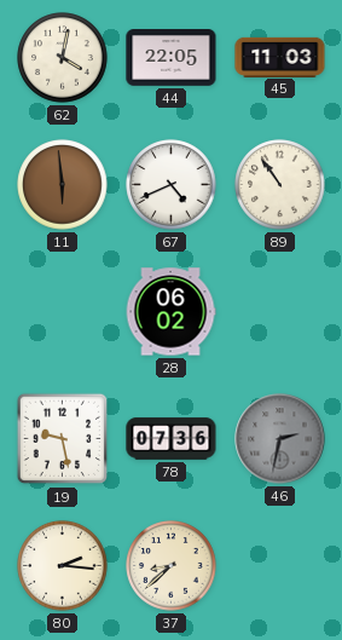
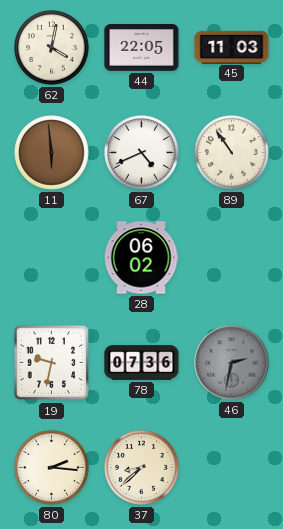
19: 9:28 -> 9:32 (52, 363)
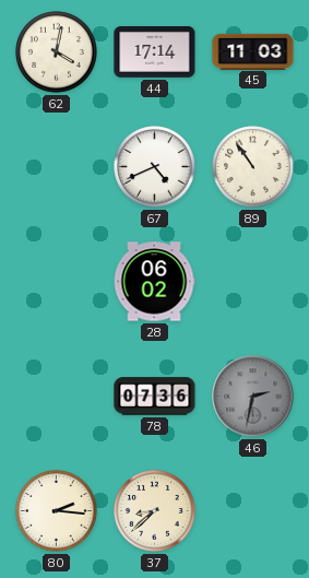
44: 22:05 -> 17:14 (155, 52)
11: 5:59 -> none (52, 153)
19: 9:32 -> none (52, 363)
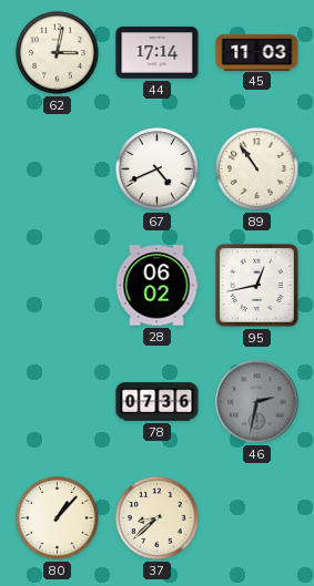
62: 4:02 -> 3:02 (58, 53)
95: none -> 12:43 (256, 285)
80: 2:16 -> 1:07 (58, 518)
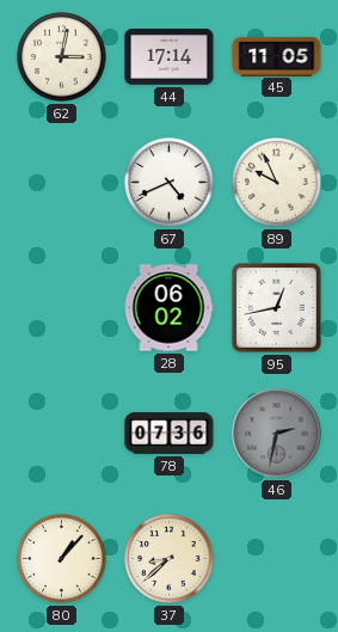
45: 11:03 -> 11:05 (277, 56)
89: 10:54 -> 9:56 (277, 183)
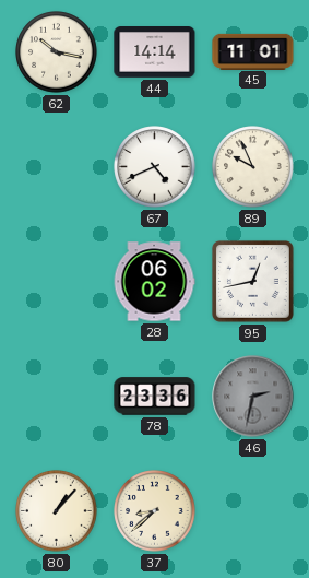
62: 3:02 -> 10:17 (57, 52)
44: 17:14 -> 14:14 (155, 52)
45: 11:05 -> 11:01 (253, 51)
78: 07:36 -> 23:36 (155, 397)
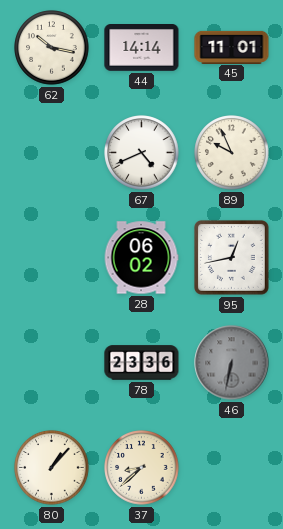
46: 2:32 -> 6:32 (232, 363)
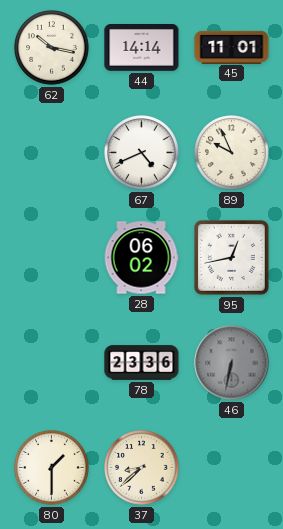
80: 1:07 -> 1:30 (52, 468)
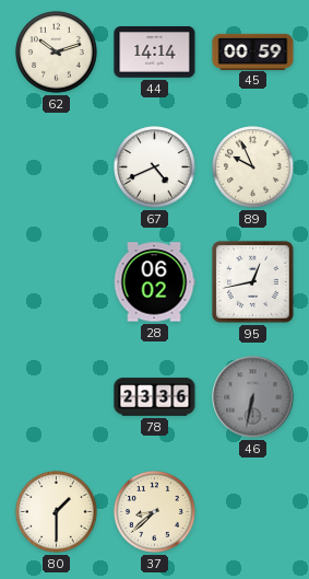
62: 10:17 -> 10:12 (57, 53)
45: 11:01 -> 00:59 (253, 51)
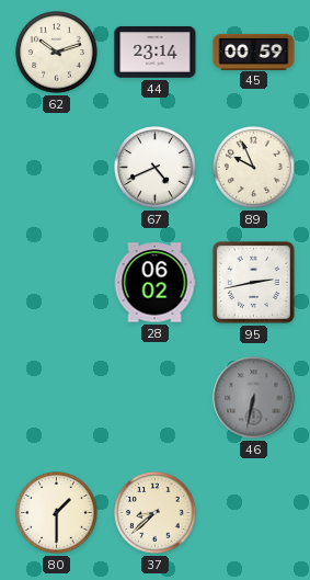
44: 14:14 -> 23:14 (156, 53)
95: 12:43 -> 2:43 (253, 282)
78: 23:36 -> none (155, 397)
